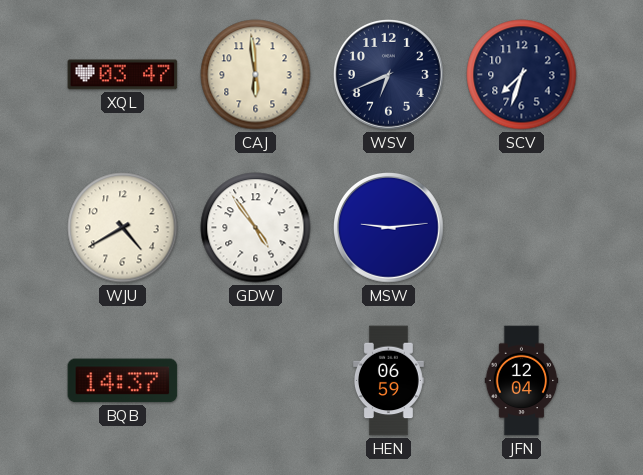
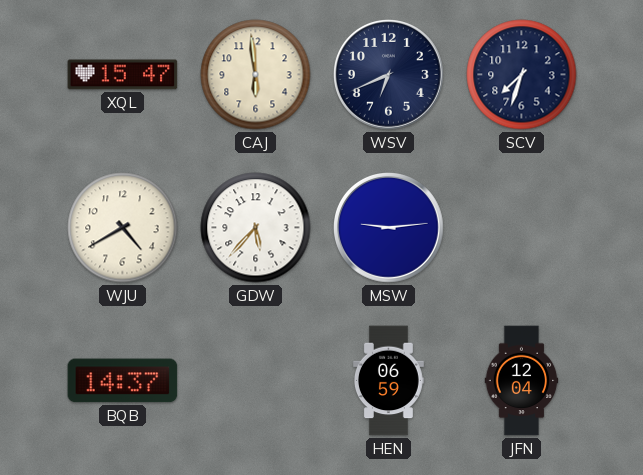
XQL: 03:47 -> 15:47 (123, 75)
GDW: 4:54 -> 5:37 (256, 228)
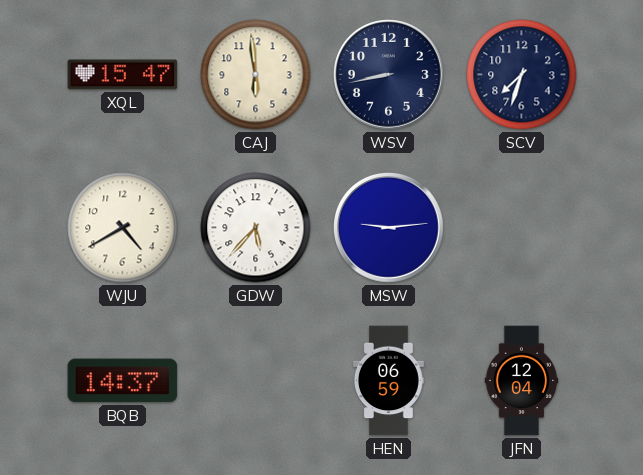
WSV: 6:41 -> 8:43 (389, 75)
